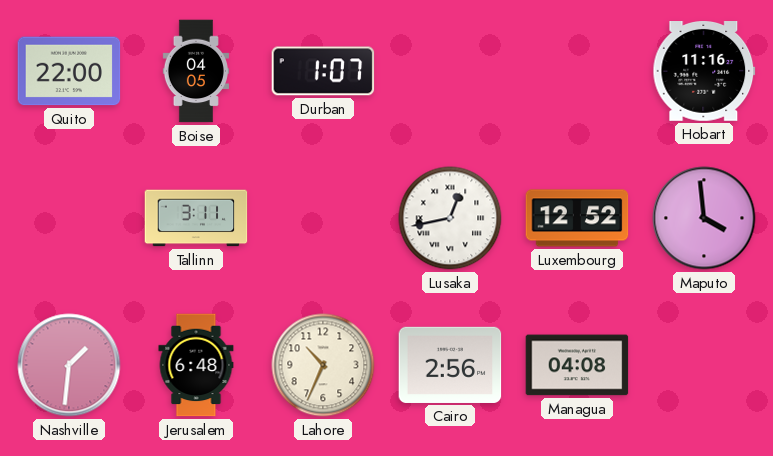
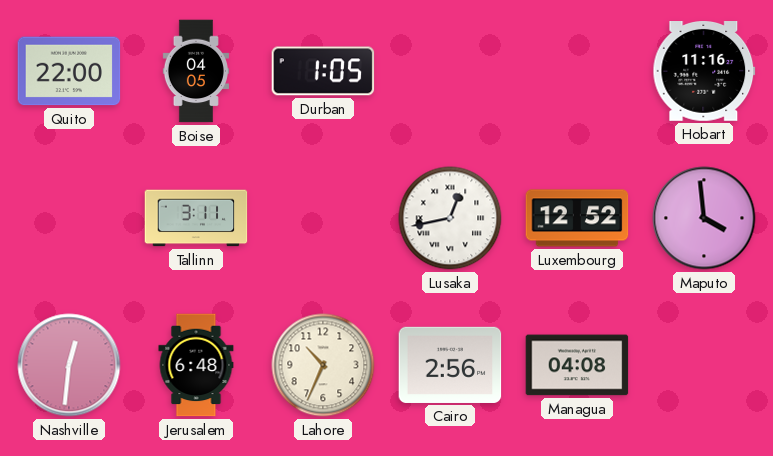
Durban: 1:07 -> 1:05 (323, 71)
Nashville: 1:31 -> 12:31 (69, 365)
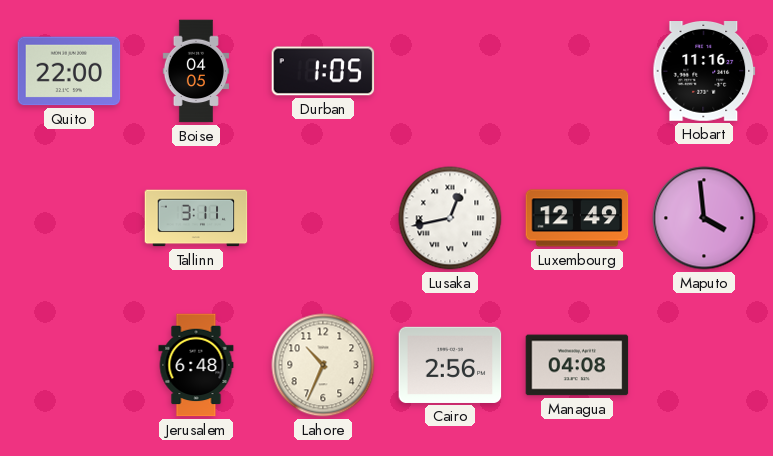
Luxembourg: 12:52 -> 12:49 (577, 218)
Nashville: 12:31 -> none (69, 365)
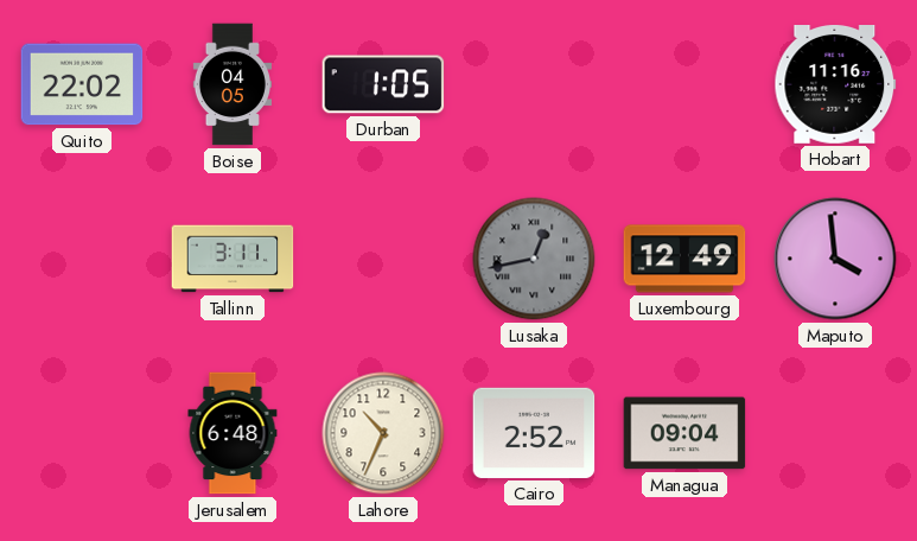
Quito: 22:00 -> 22:02 (82, 84)
Lusaka dial: white -> grey (534, 259)
Cairo: 2:56 -> 2:52 (534, 433)
Managua: 04:08 -> 09:04 (684, 433)
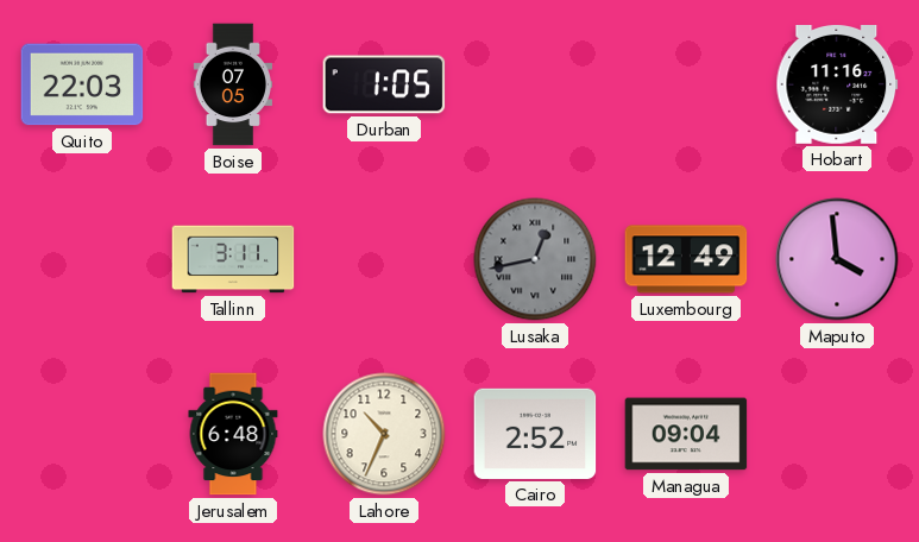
Quito: 22:02 -> 22:03 (82, 84)
Boise: 04:05 -> 07:05 (232, 84)
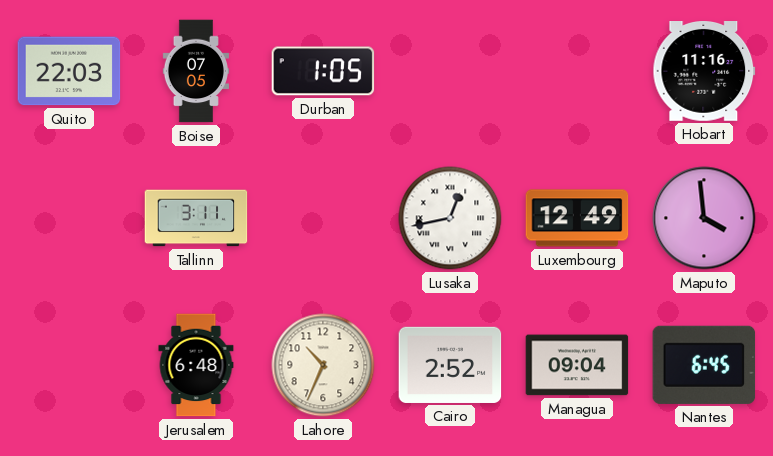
Lusaka dial: grey -> white (450, 218)
Nantes: none -> 6:45 (704, 365)
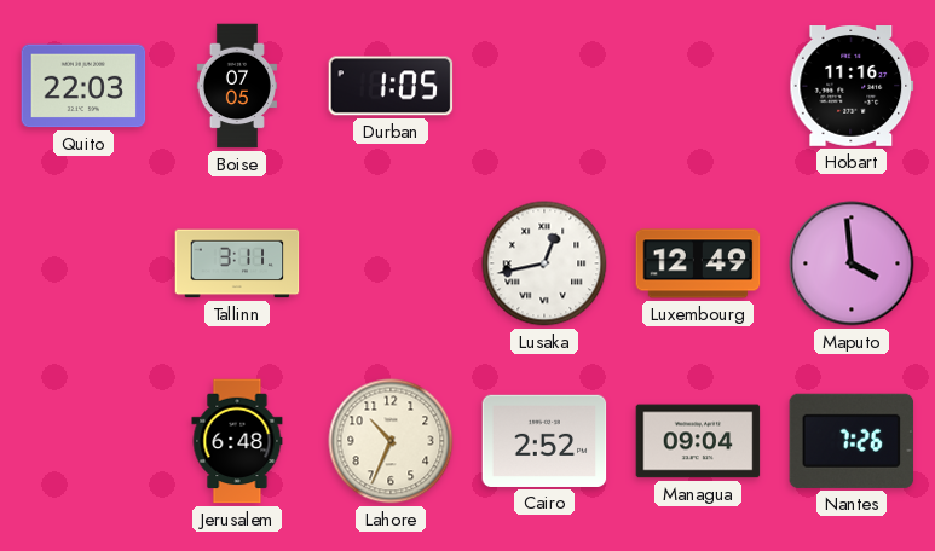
Nantes: 6:45 -> 7:26 (852, 441)
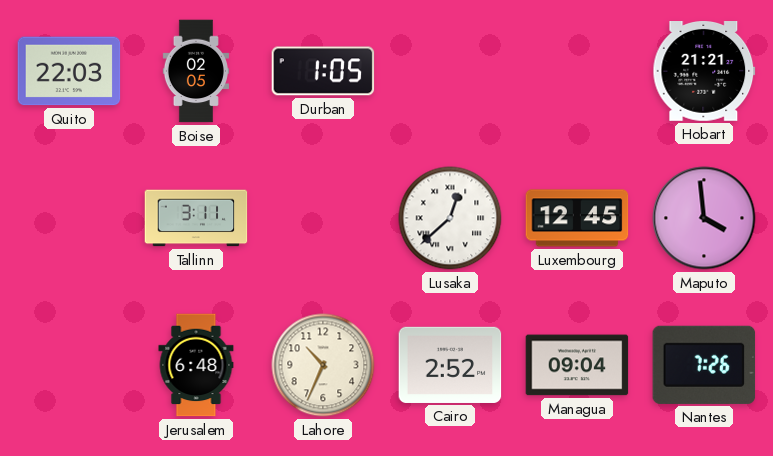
Boise: 07:05 -> 02:05 (195, 71)
Hobart: 11:16 -> 21:21 (704, 72)
Lusaka: 12:43 -> 12:38 (450, 218)
Luxembourg: 12:49 -> 12:45 (577, 218)
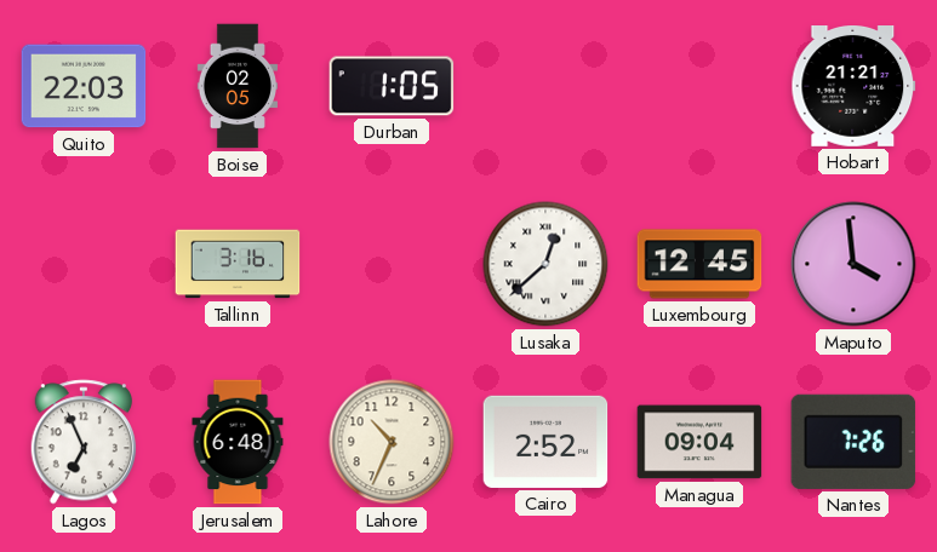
Tallinn: 3:11 -> 3:16 (238, 264)
Lagos: none -> 6:56 (84, 442)
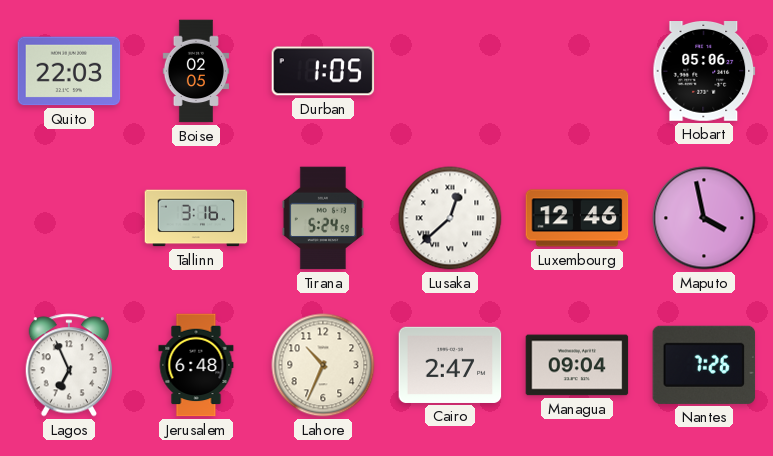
Hobart: 21:21 -> 05:06 (704, 72)
Tirana: none -> 5:24 (323, 218)
Luxembourg: 12:45 -> 12:46 (577, 218)
Maputo: 3:59 -> 3:58 (704, 218)
Cairo: 2:52 -> 2:47 (450, 365)
